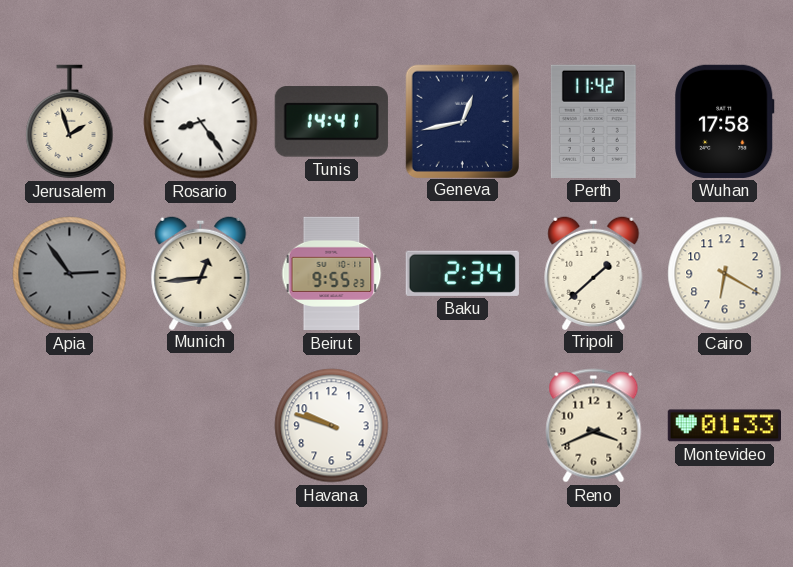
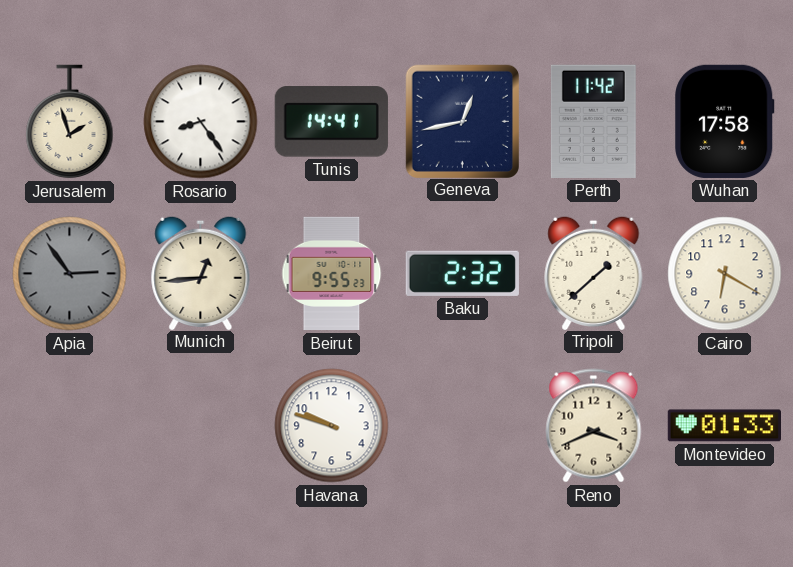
Baku: 2:34 -> 2:32 (462, 273)
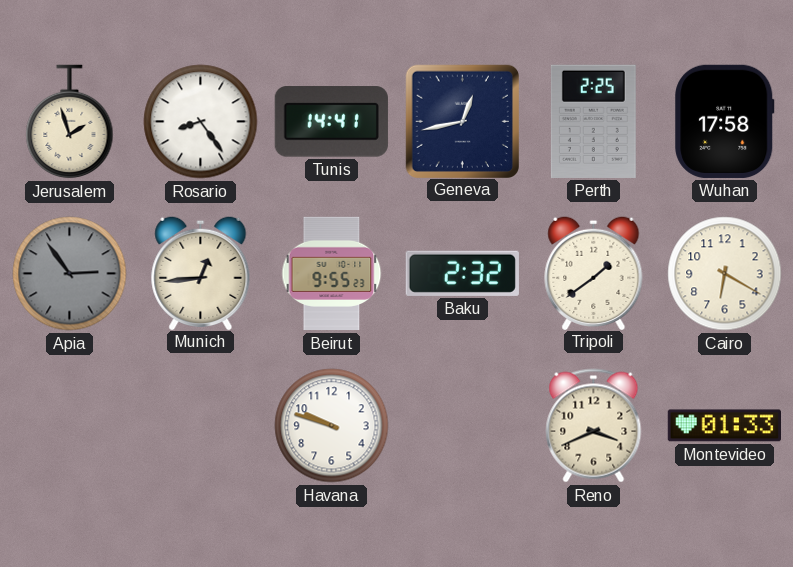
Perth: 11:42 -> 2:25 (593, 121)
Tripoli: 1:38 -> 1:39 (594, 272)
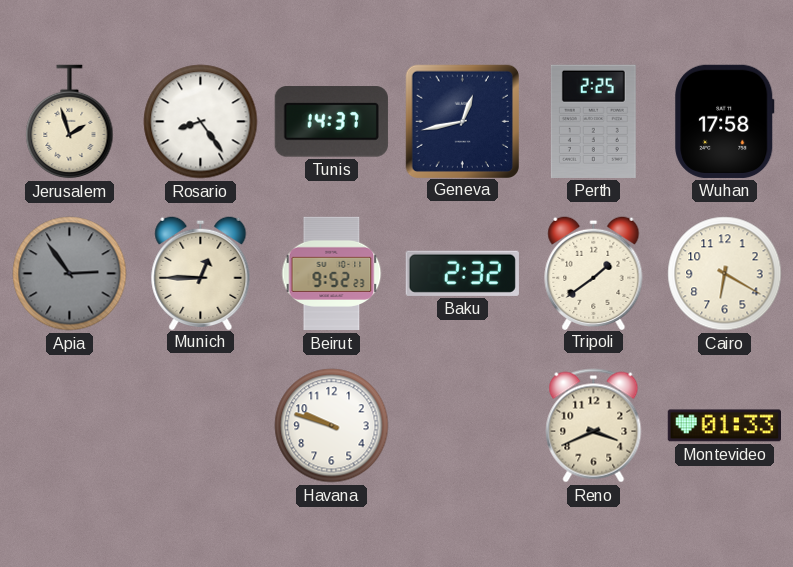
Tunis: 14:41 -> 14:37 (331, 122)
Munich: 12:44 -> 12:45 (201, 272)
Beirut: 9:55 -> 9:52 (332, 274)
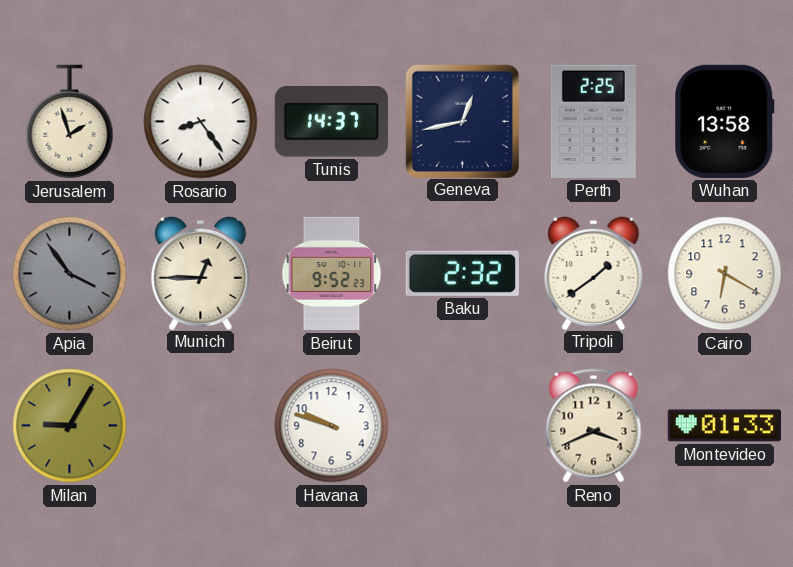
Wuhan: 17:58 -> 13:58 (725, 121)
Apia: 2:54 -> 3:54 (70, 274)
Milan: none -> 9:05 (70, 426)
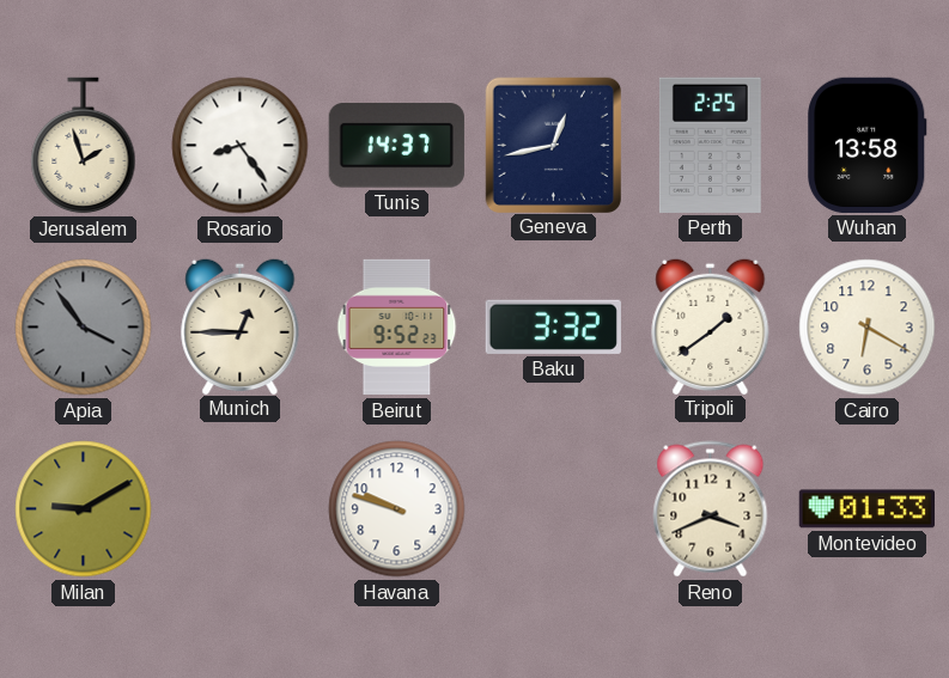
Baku: 2:32 -> 3:32 (553, 326)
Milan: 9:05 -> 9:10 (84, 509)
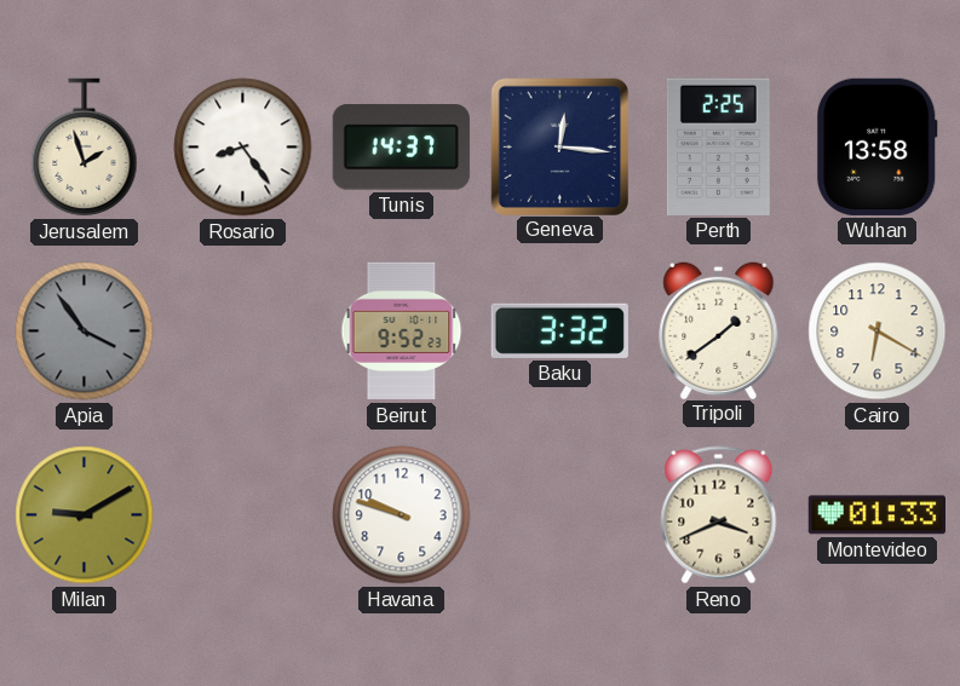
Geneva: 12:43 -> 12:16 (559, 146)
Munich: 12:45 -> none (241, 325)
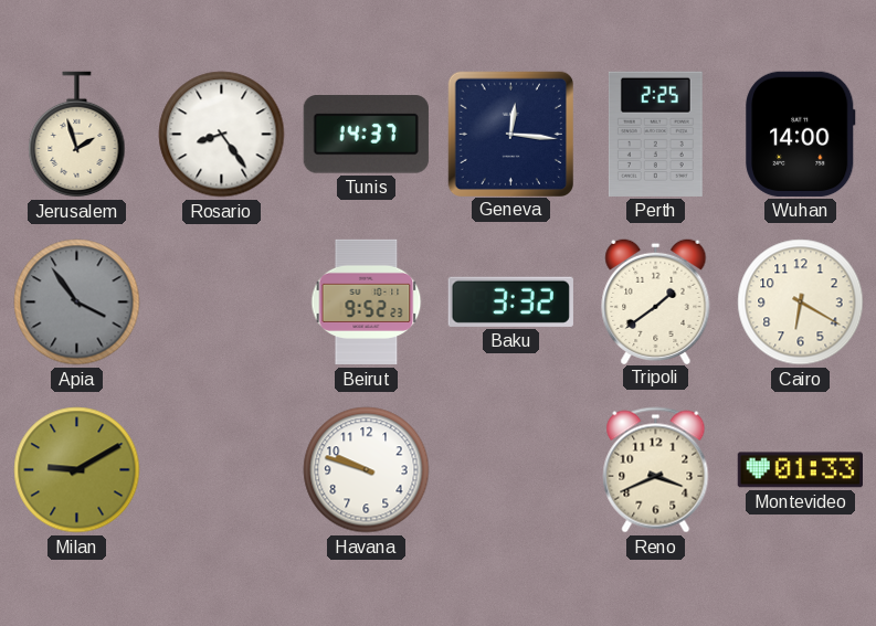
Wuhan: 13:58 -> 14:00 (801, 134)
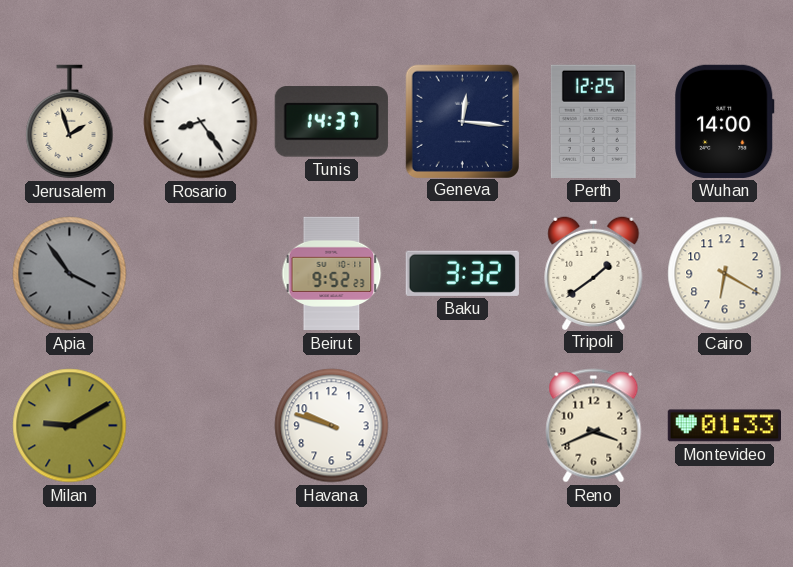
Perth: 2:25 -> 12:25 (593, 121)
